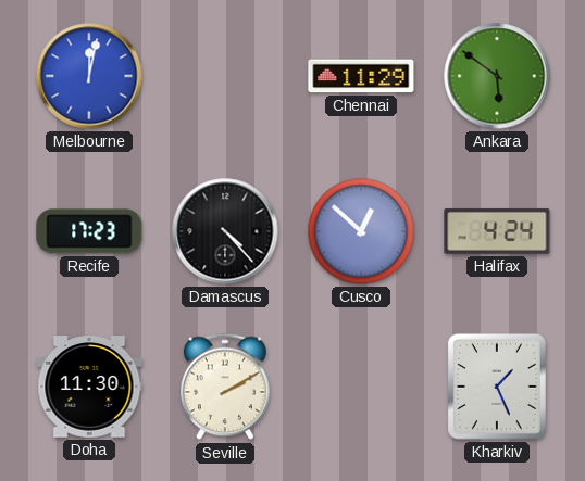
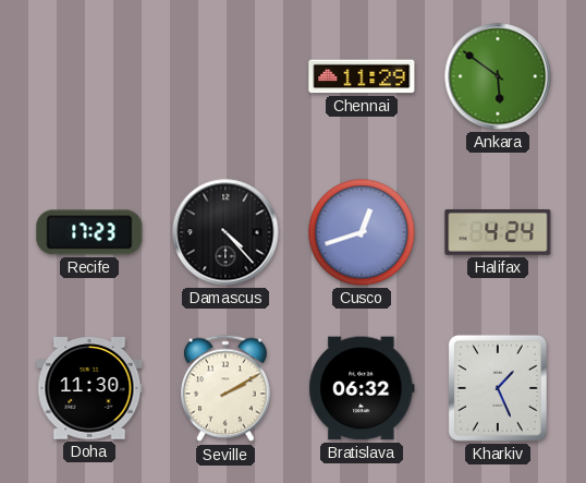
Melbourne: 12:02 -> none (89, 76)
Cusco: 12:52 -> 12:42 (362, 232)
Bratislava: none -> 06:32 (362, 388)
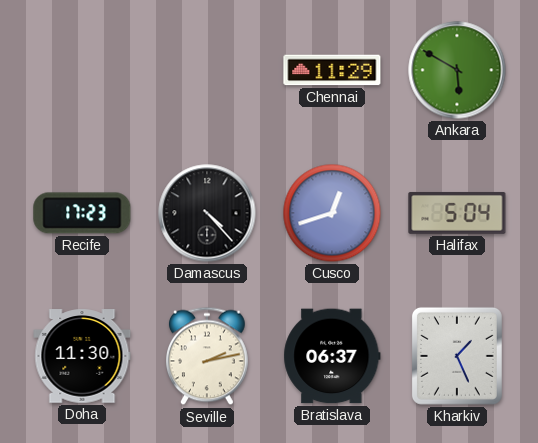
Ankara: 5:51 -> 5:50 (457, 70)
Halifax: 4:24 -> 5:04 (457, 213)
Seville: 2:10 -> 2:13 (208, 356)
Bratislava: 06:32 -> 06:37 (332, 356)
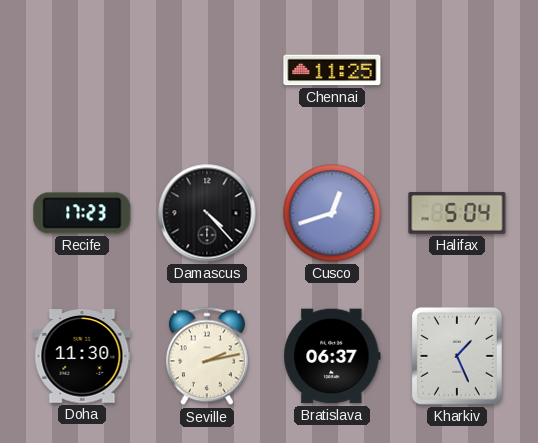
Chennai: 11:29 -> 11:25 (332, 70)
Ankara: 5:50 -> none (457, 70)
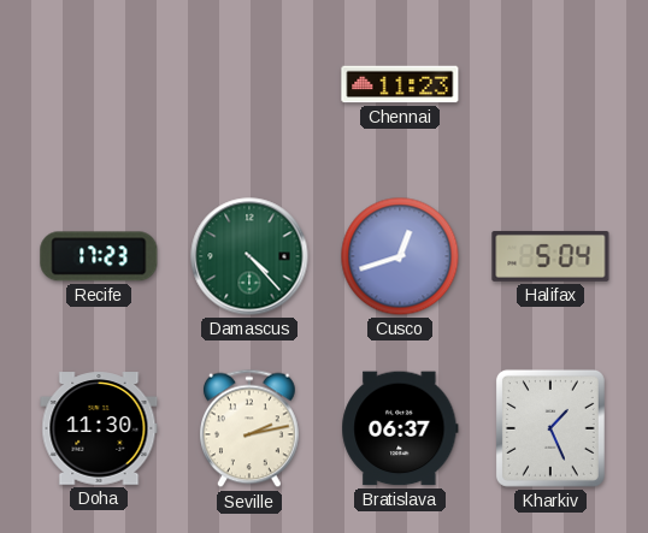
Chennai: 11:25 -> 11:23 (400, 84)
Damascus dial: black -> green (249, 256)
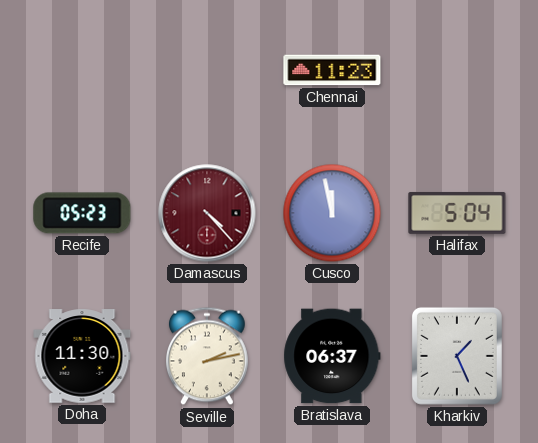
Recife: 17:23 -> 05:23 (82, 213)
Damascus dial: green -> burgundy (207, 213)
Cusco: 12:42 -> 11:58 (332, 213)
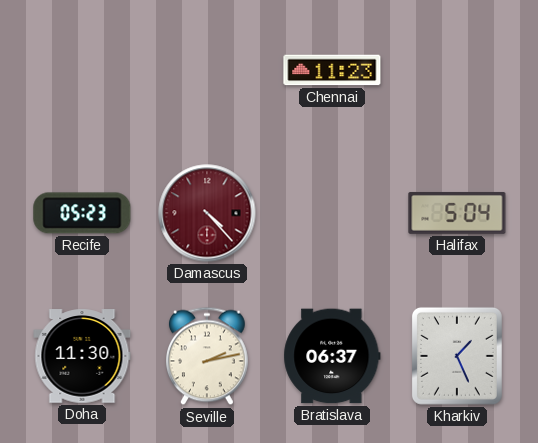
Cusco: 11:58 -> none (332, 213)
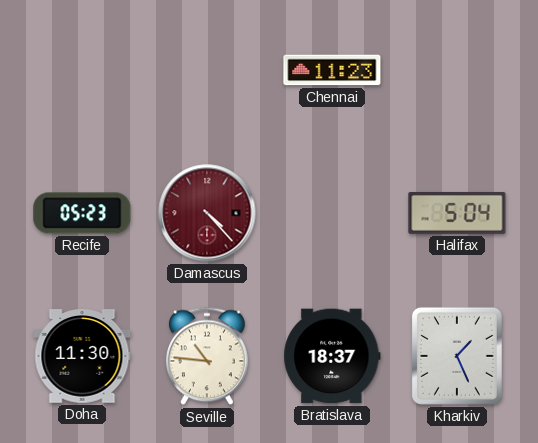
Seville: 2:13 -> 10:46 (208, 356)
Bratislava: 06:37 -> 18:37 (332, 356)
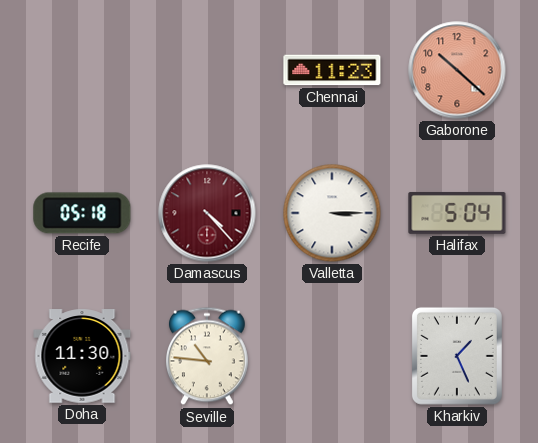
Gaborone: none -> 10:22 (457, 70)
Recife: 05:23 -> 05:18 (82, 213)
Valletta: none -> 3:15 (332, 213)
Bratislava: 18:37 -> none (332, 356)
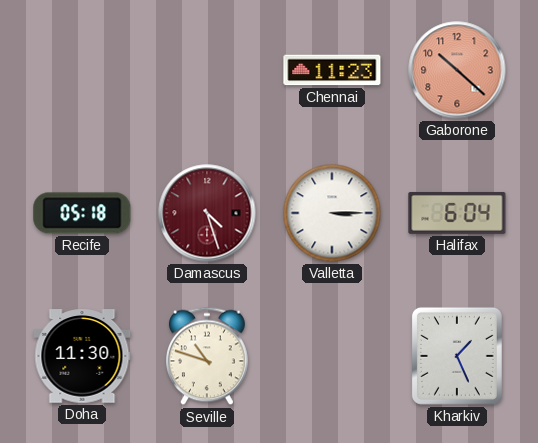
Damascus: 4:23 -> 4:27 (207, 213)
Halifax: 5:04 -> 6:04 (457, 213)
Seville: 10:46 -> 10:48 (208, 356)
